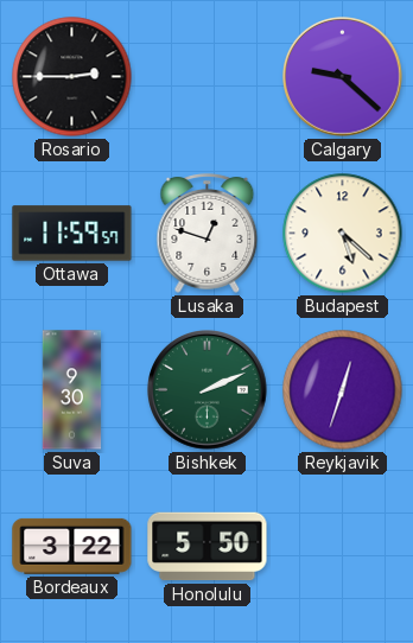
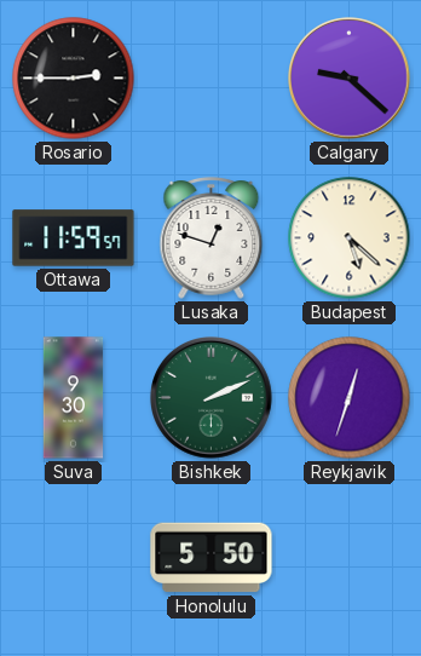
Bordeaux: 3:22 -> none (72, 546)
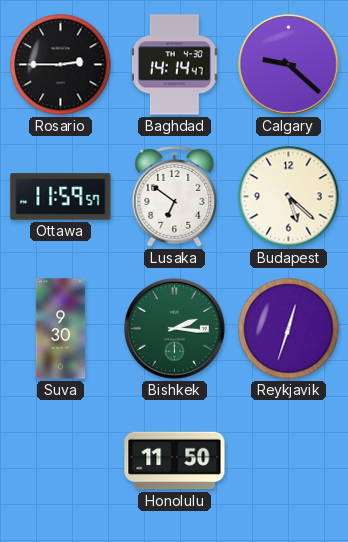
Baghdad: none -> 14:14 (175, 65)
Lusaka: 12:48 -> 6:51 (175, 197)
Bishkek: 2:11 -> 2:16 (175, 329)
Honolulu: 5:50 -> 11:50 (175, 461)
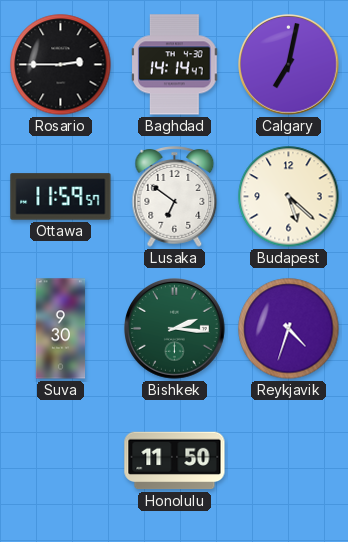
Calgary: 9:22 -> 7:02 (289, 65)
Reykjavik: 12:33 -> 4:33 (289, 329)
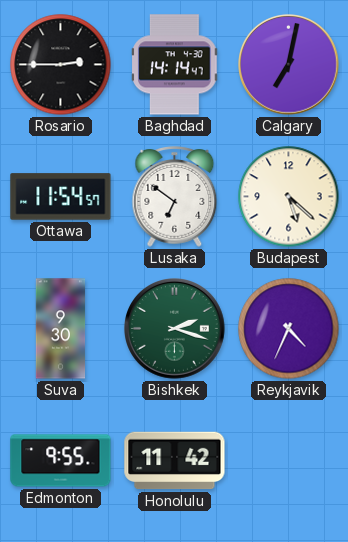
Ottawa: 11:59 -> 11:54 (61, 197)
Bishkek: 2:16 -> 2:18 (175, 329)
Reykjavik: 4:33 -> 4:34 (289, 329)
Edmonton: none -> 9:55 (61, 461)
Honolulu: 11:50 -> 11:42 (175, 461)
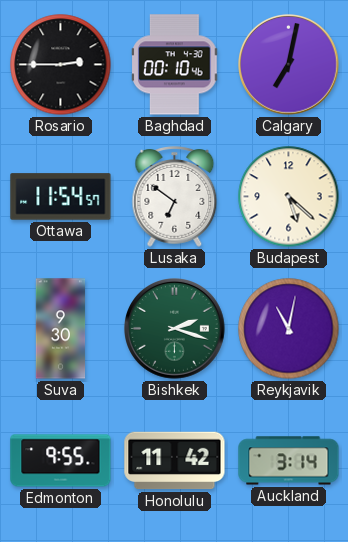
Baghdad: 14:14 -> 00:10 (175, 65)
Reykjavik: 4:34 -> 11:02 (289, 329)
Auckland: none -> 3:14 (289, 461)
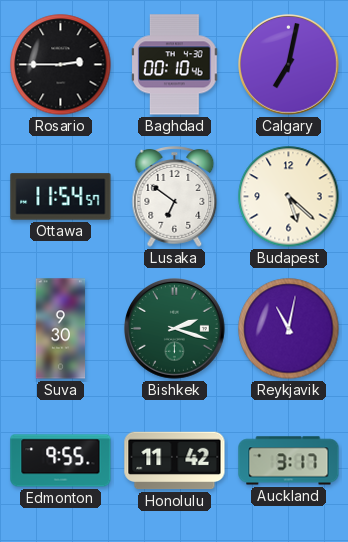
Auckland: 3:14 -> 3:17 (289, 461)
